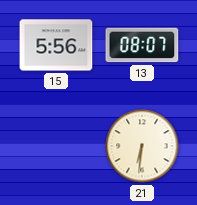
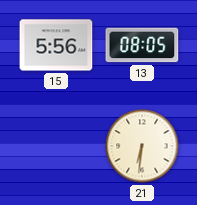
13: 08:07 -> 08:05 (142, 45)
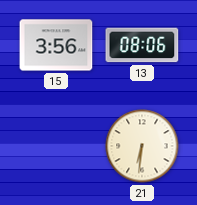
15: 5:56 -> 3:56 (56, 45)
13: 08:05 -> 08:06 (142, 45)
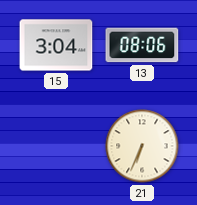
15: 3:56 -> 3:04 (56, 45)
21: 6:31 -> 6:34 (142, 146)
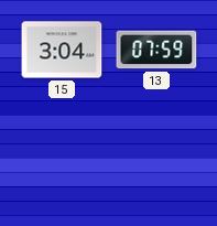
13: 08:06 -> 07:59 (156, 50)
21: 6:34 -> none (142, 146)
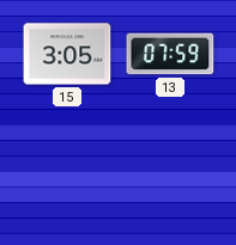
15: 3:04 -> 3:05 (67, 54)
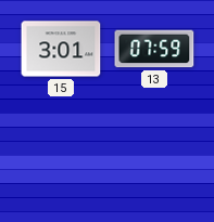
15: 3:05 -> 3:01 (61, 49)
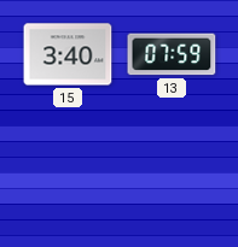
15: 3:01 -> 3:40 (68, 54)
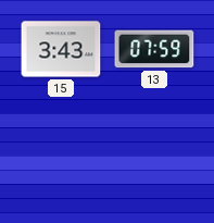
15: 3:40 -> 3:43 (61, 49)
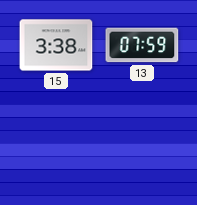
15: 3:43 -> 3:38 (56, 45)
